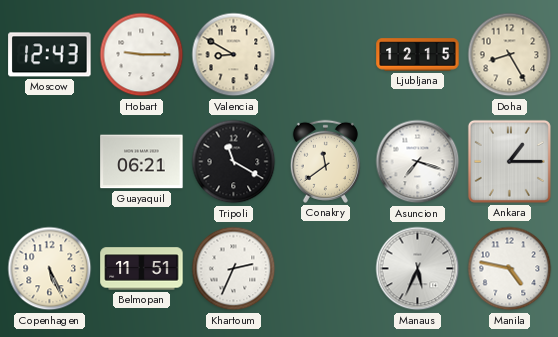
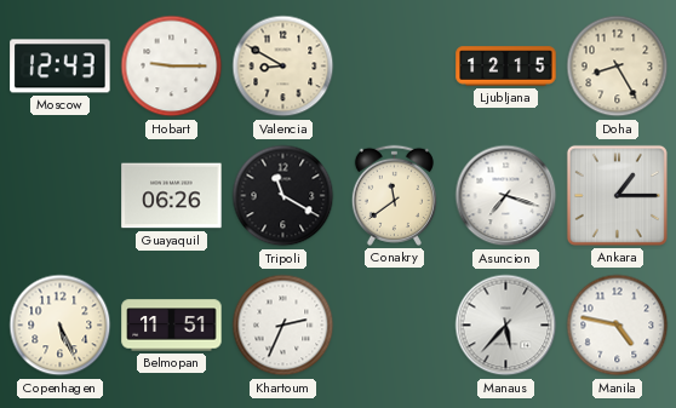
Guayaquil: 06:21 -> 06:26 (172, 196)
Manaus: 5:34 -> 5:37 (506, 326)
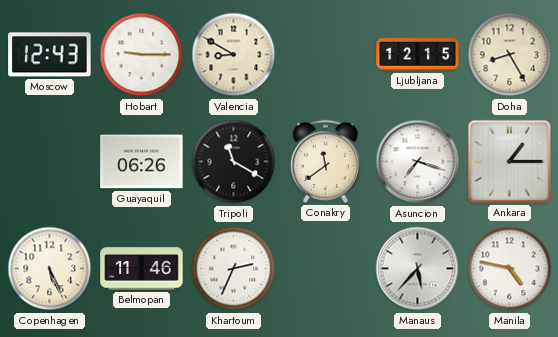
Belmopan: 11:51 -> 11:46 (142, 269)
